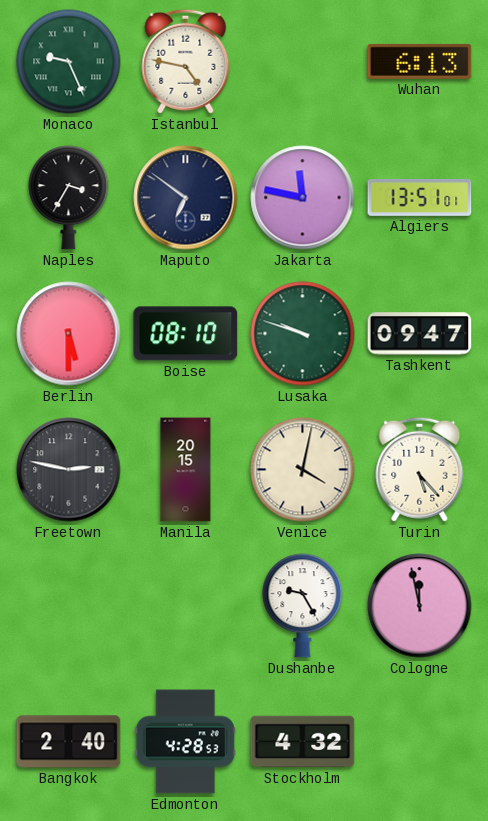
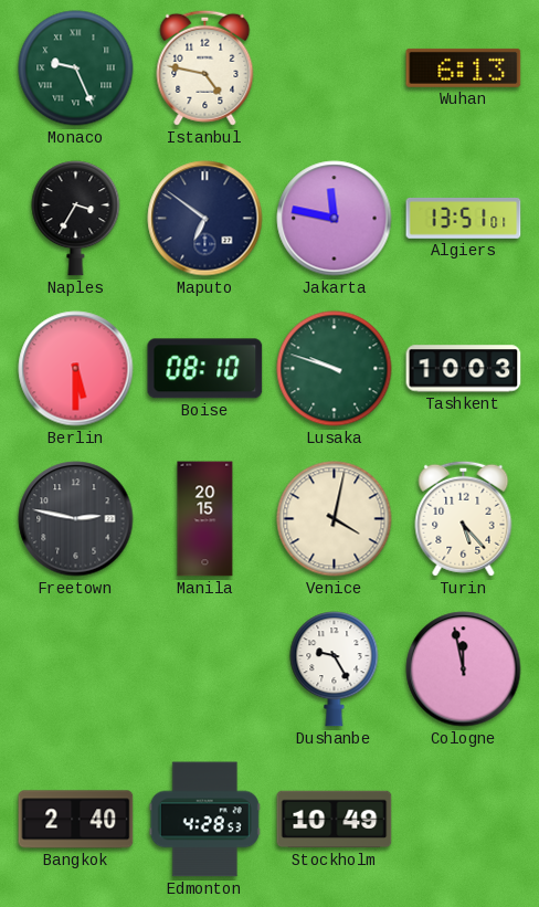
Tashkent: 09:47 -> 10:03 (464, 369)
Stockholm: 4:32 -> 10:49 (335, 820)
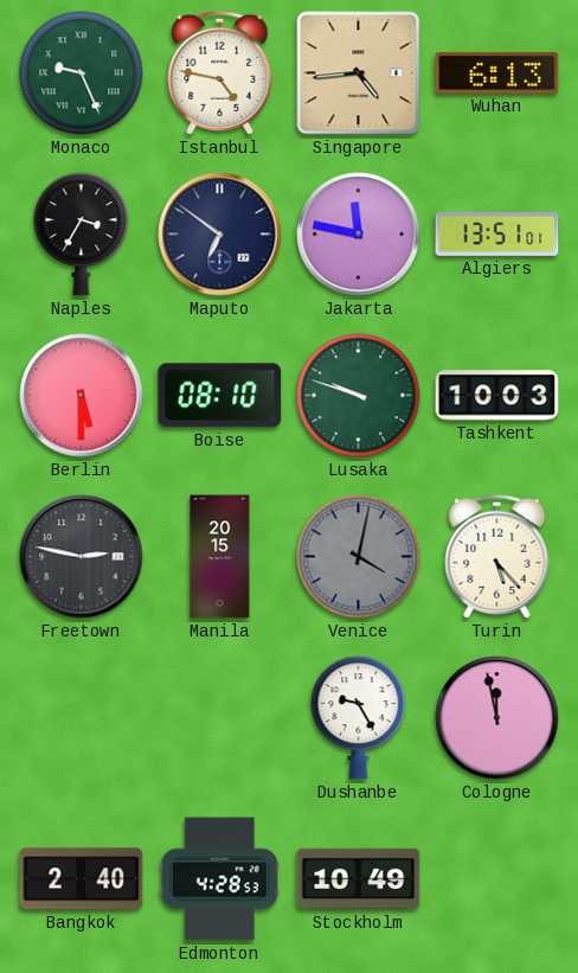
Singapore: none -> 4:44 (359, 73)
Venice dial: cream -> grey (359, 557)
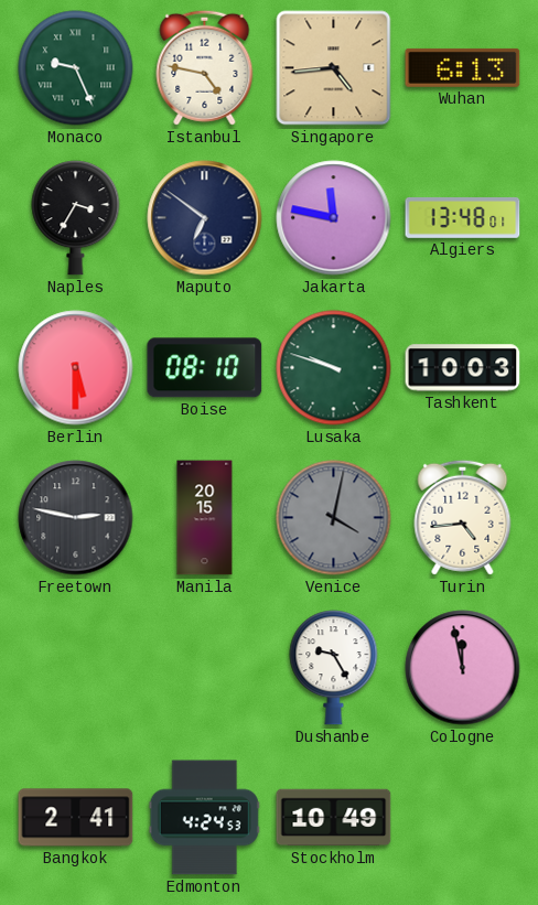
Algiers: 13:51 -> 13:48 (463, 217)
Turin: 5:23 -> 4:44 (463, 517)
Bangkok: 2:40 -> 2:41 (76, 818)
Edmonton: 4:28 -> 4:24 (204, 818)
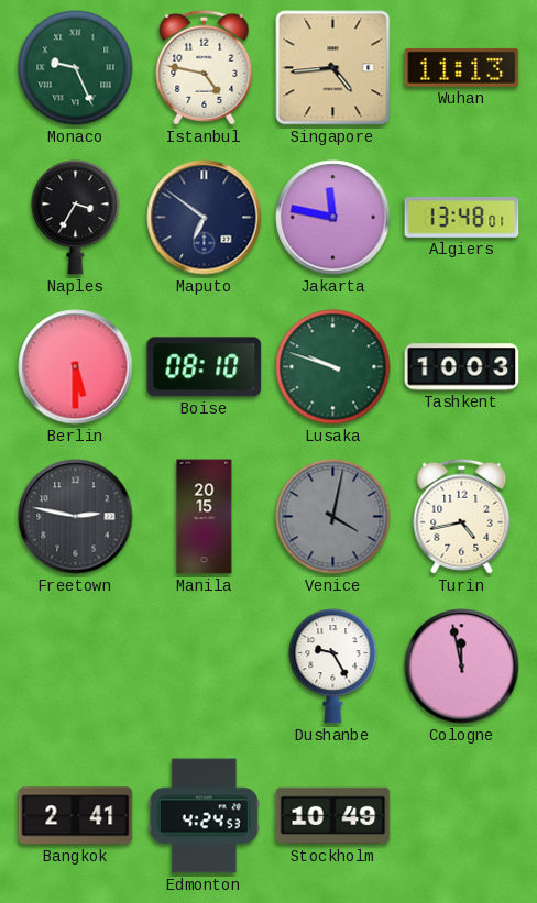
Wuhan: 6:13 -> 11:13 (462, 67)
Turin: 4:44 -> 4:43 (462, 516)
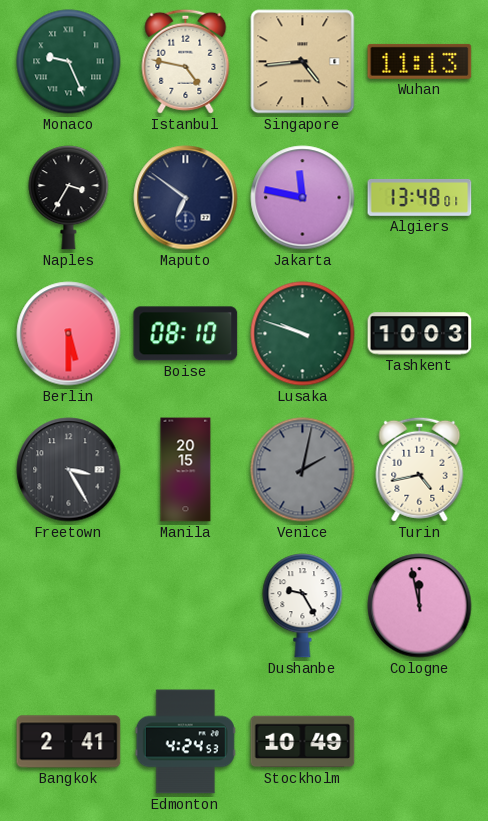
Freetown: 2:47 -> 3:25 (69, 470)
Venice: 4:02 -> 2:02 (303, 470)
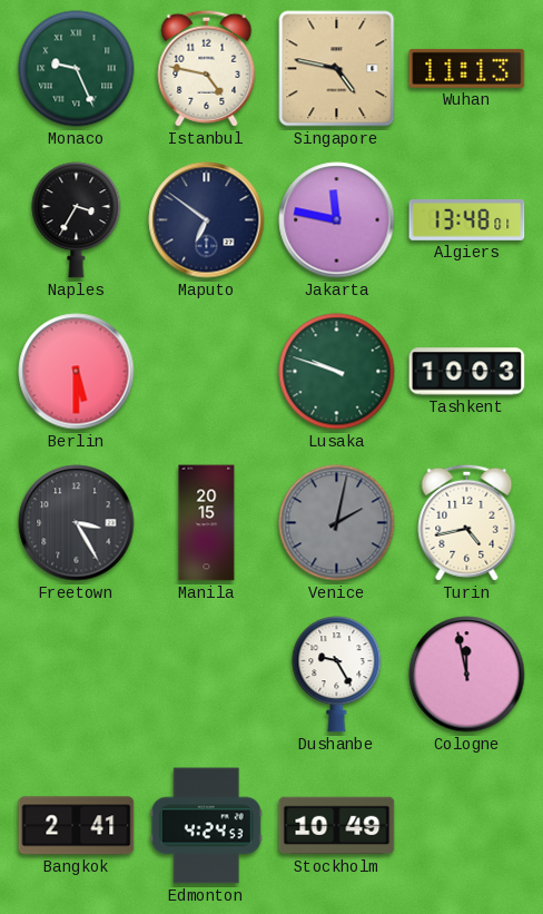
Singapore: 4:44 -> 4:47 (337, 69)
Boise: 08:10 -> none (186, 334)
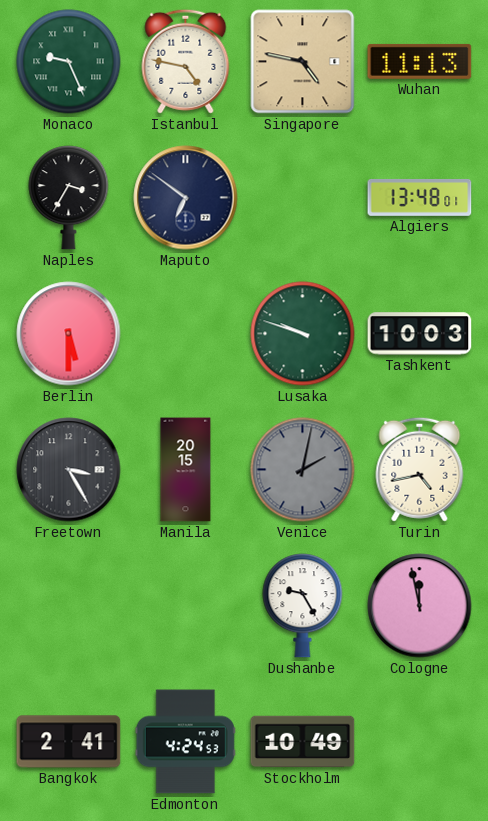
Jakarta: 11:47 -> none (337, 220)
